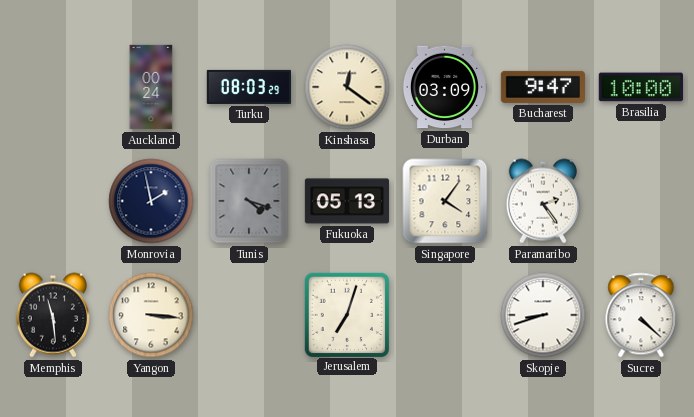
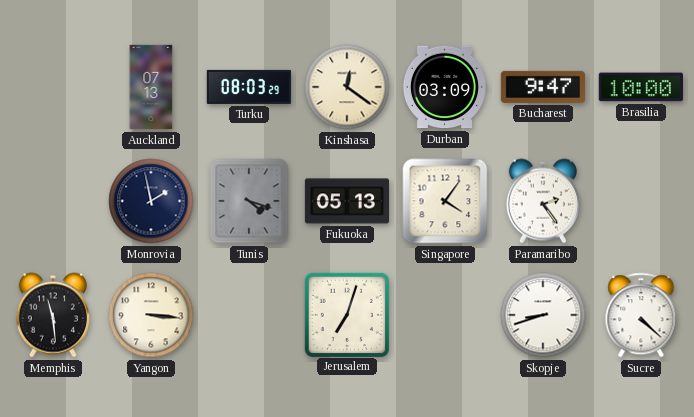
Auckland: 00:24 -> 07:13 (151, 87)
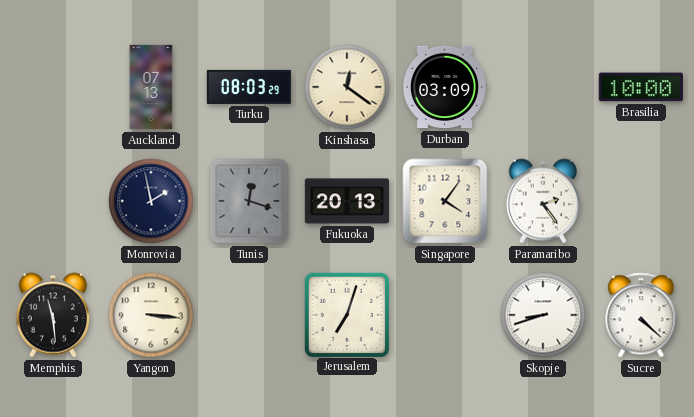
Bucharest: 9:47 -> none (542, 87)
Tunis: 4:18 -> 12:18 (249, 201)
Fukuoka: 05:13 -> 20:13 (347, 201)
